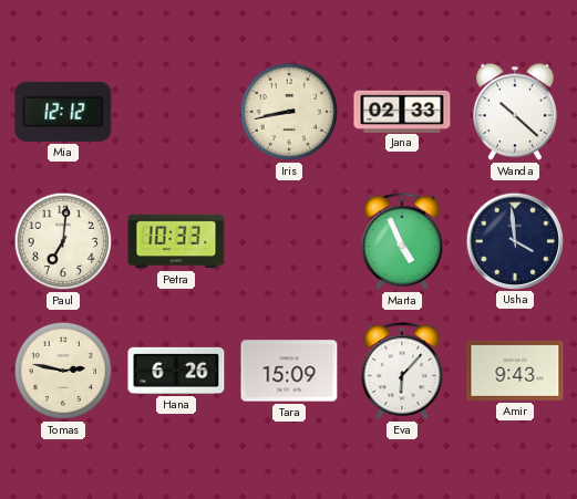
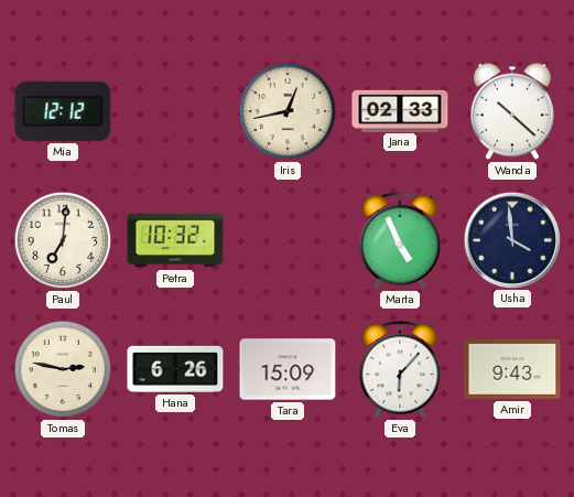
Iris: 8:43 -> 12:43 (288, 111)
Petra: 10:33 -> 10:32 (175, 240)
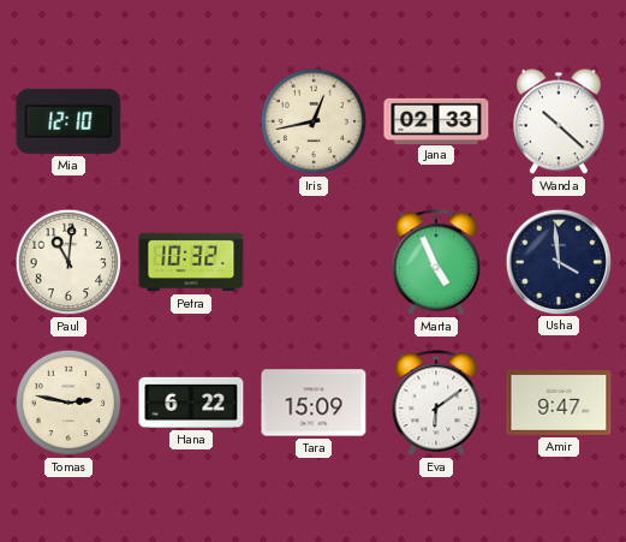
Mia: 12:12 -> 12:10 (68, 121)
Paul: 7:01 -> 11:01 (68, 262)
Hana: 6:26 -> 6:22 (191, 403)
Eva: 6:07 -> 6:09 (436, 404)
Amir: 9:43 -> 9:47 (559, 403)
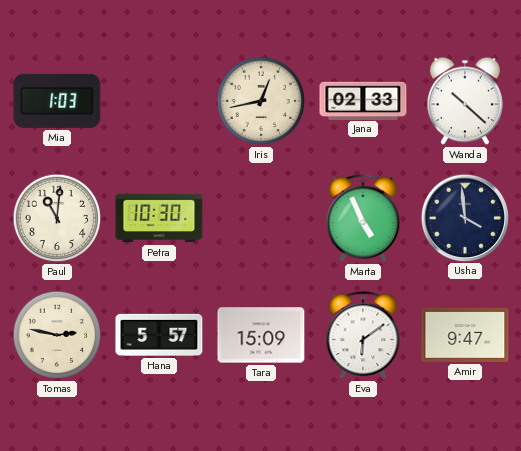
Mia: 12:10 -> 1:03 (57, 101)
Petra: 10:32 -> 10:30 (159, 218)
Hana: 6:22 -> 5:57 (159, 335)
